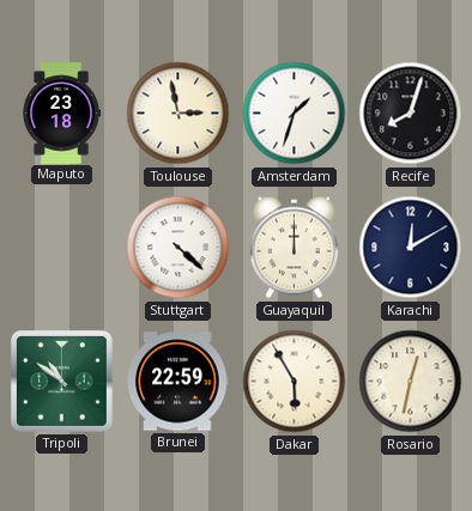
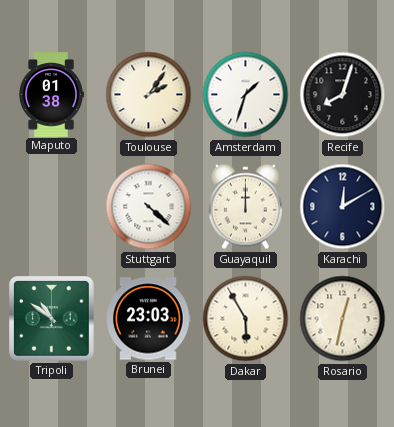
Maputo: 23:18 -> 01:38 (51, 95)
Toulouse: 2:58 -> 2:06 (149, 95)
Brunei: 22:59 -> 23:03 (149, 319)
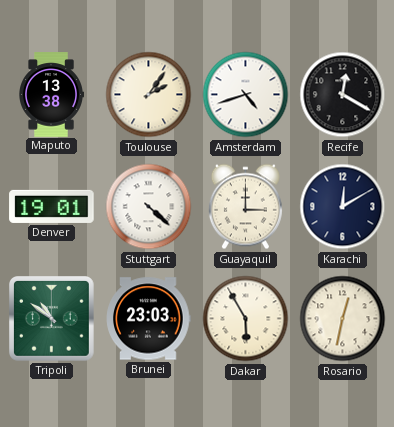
Maputo: 01:38 -> 13:38 (51, 95)
Amsterdam: 1:33 -> 4:42 (246, 95)
Recife: 8:03 -> 12:20 (343, 95)
Denver: none -> 19:01 (52, 206)
Guayaquil: 12:00 -> 3:00 (245, 207)
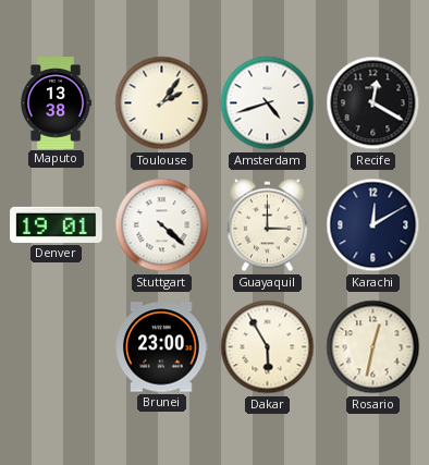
Tripoli: 10:51 -> none (52, 319)
Brunei: 23:03 -> 23:00 (162, 347)
